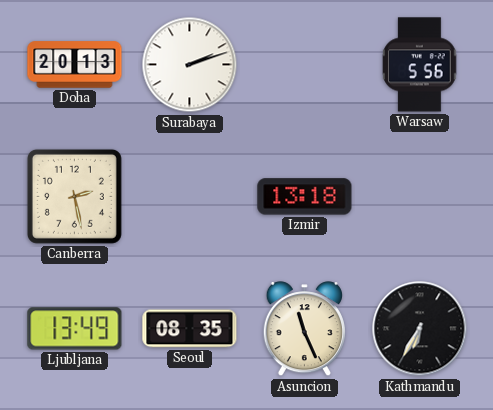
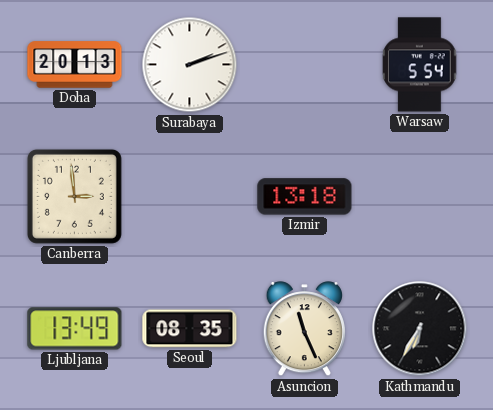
Warsaw: 5:56 -> 5:54 (420, 65)
Canberra: 2:28 -> 2:59 (74, 196)
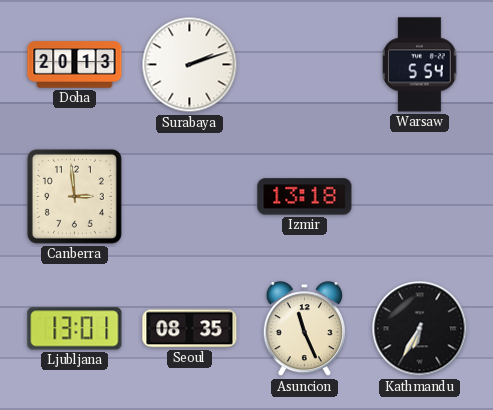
Ljubljana: 13:49 -> 13:01 (75, 329)
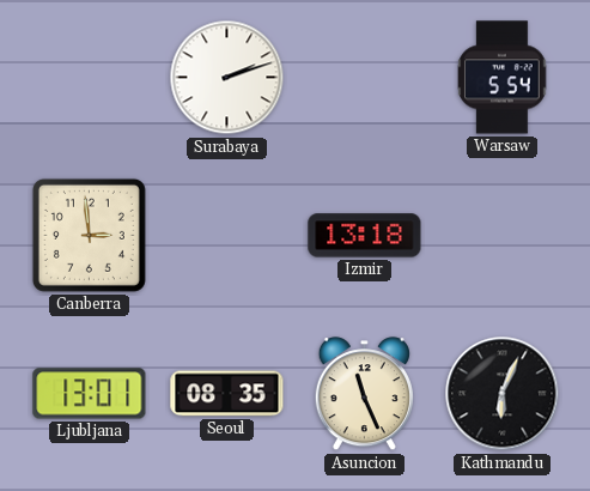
Doha: 20:13 -> none (75, 65)
Kathmandu: 6:35 -> 6:04 (503, 394)
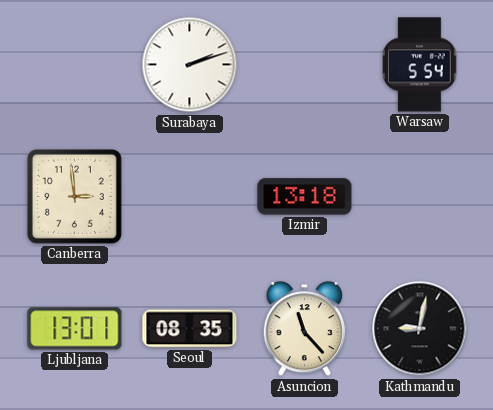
Asuncion: 11:26 -> 11:23 (304, 329)
Kathmandu: 6:04 -> 9:02 (420, 329)
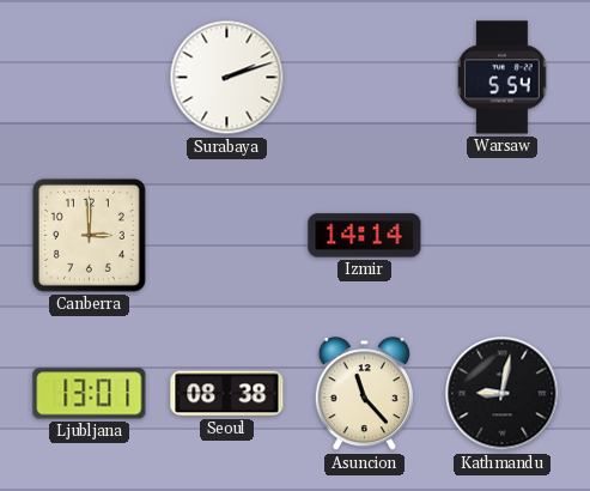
Canberra: 2:59 -> 3:00 (89, 235)
Izmir: 13:18 -> 14:14 (365, 236)
Seoul: 08:35 -> 08:38 (227, 394)
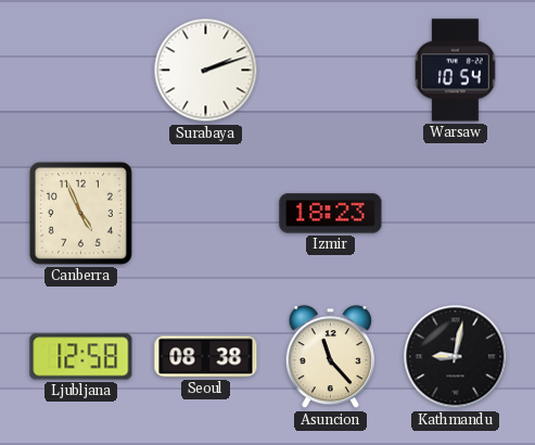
Warsaw: 5:54 -> 10:54 (456, 71)
Canberra: 3:00 -> 4:56 (80, 213)
Izmir: 14:14 -> 18:23 (331, 214)
Ljubljana: 13:01 -> 12:58 (81, 357)
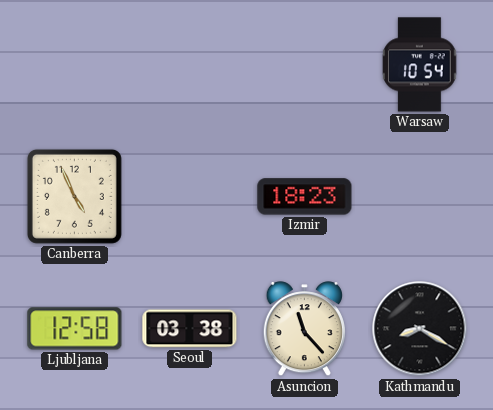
Surabaya: 2:12 -> none (206, 71)
Seoul: 08:38 -> 03:38 (190, 329)
Kathmandu: 9:02 -> 8:20 (420, 329)
